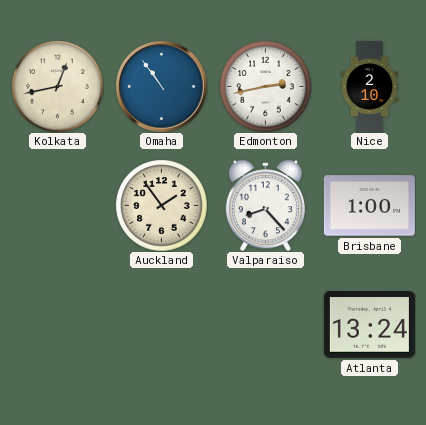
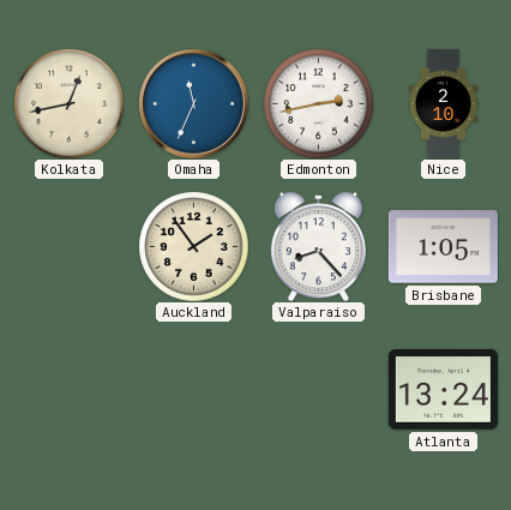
Omaha: 10:54 -> 11:34 (193, 103)
Brisbane: 1:00 -> 1:05 (443, 247)
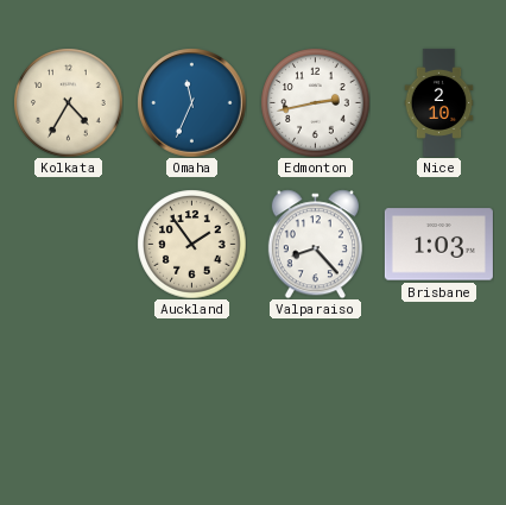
Kolkata: 12:43 -> 4:35 (68, 102)
Brisbane: 1:05 -> 1:03 (438, 245)
Atlanta: 13:24 -> none (443, 390)
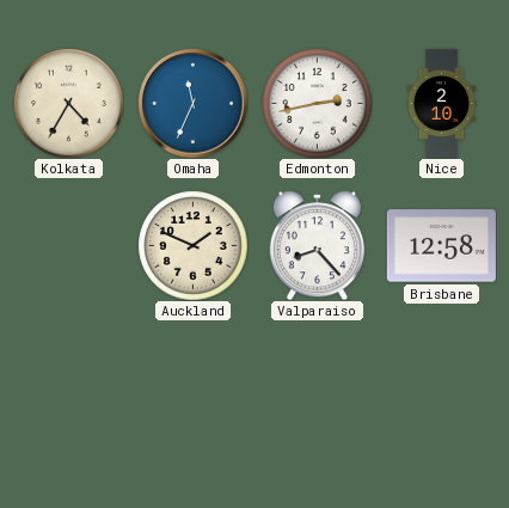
Auckland: 1:54 -> 1:49 (192, 245)
Brisbane: 1:03 -> 12:58 (441, 246)
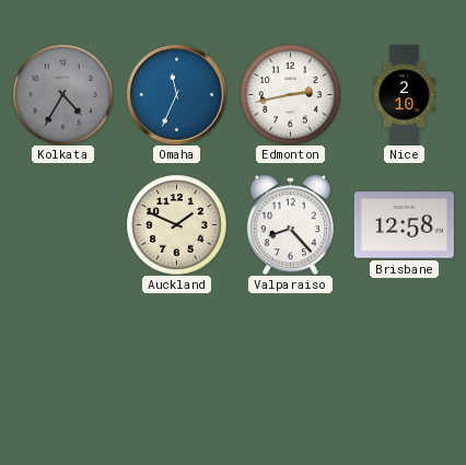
Kolkata dial: cream -> grey (62, 94)
